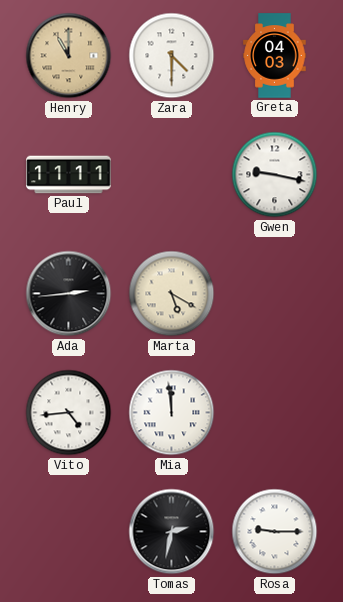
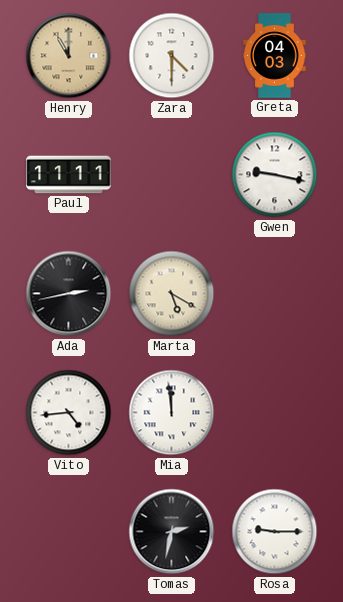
Ada: 2:44 -> 2:43 (69, 294)
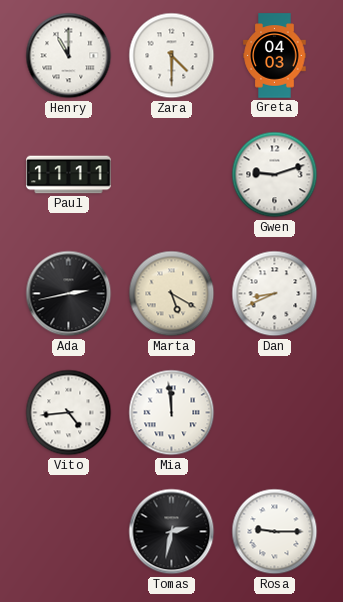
Henry dial: champagne -> white (69, 56)
Gwen: 9:17 -> 9:12 (275, 175)
Dan: none -> 8:41 (275, 294)
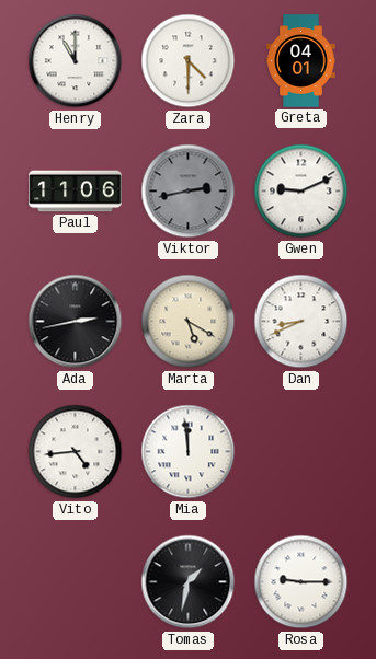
Greta: 04:03 -> 04:01 (301, 61)
Paul: 11:11 -> 11:06 (76, 192)
Viktor: none -> 2:43 (189, 192)
Gwen: 9:12 -> 9:11 (301, 192)
Tomas: 2:32 -> 1:32 (189, 582)
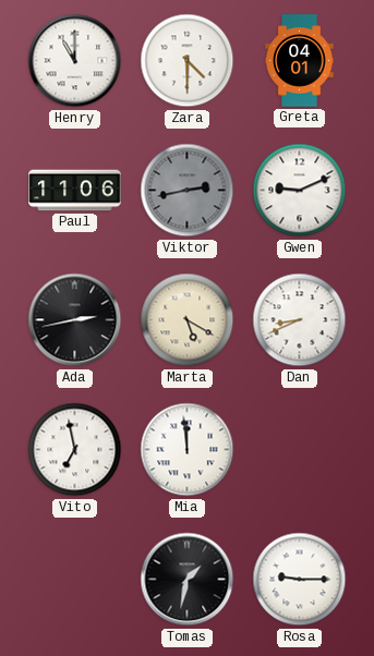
Vito: 4:44 -> 6:58 (75, 450)
